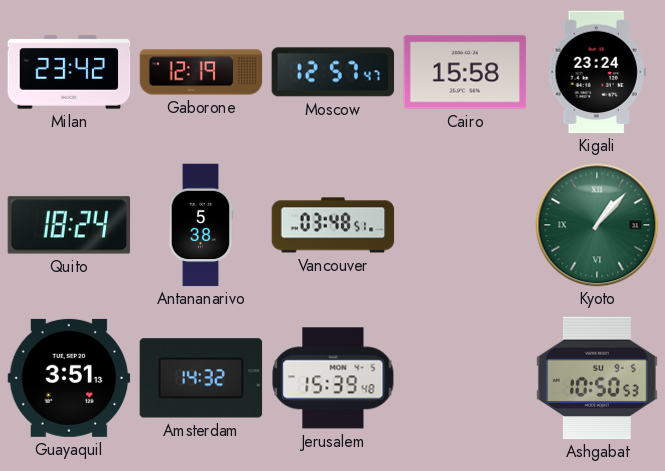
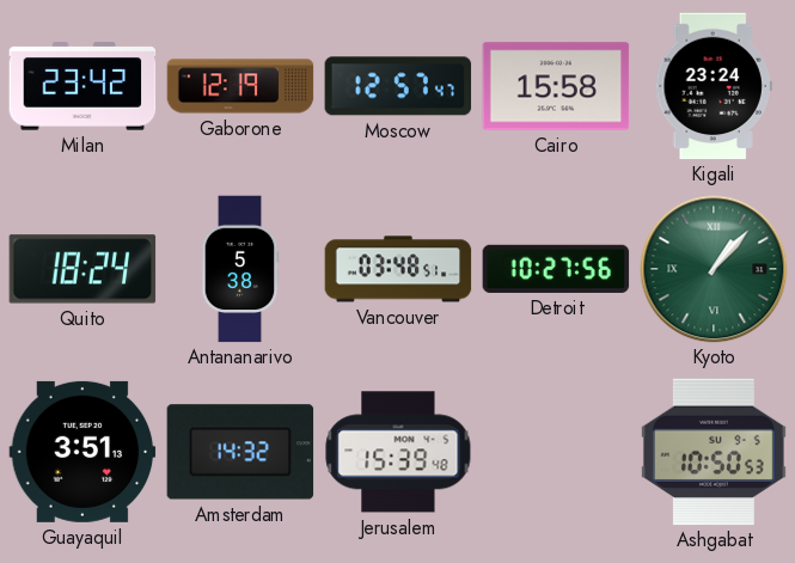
Detroit: none -> 10:27 (556, 269)
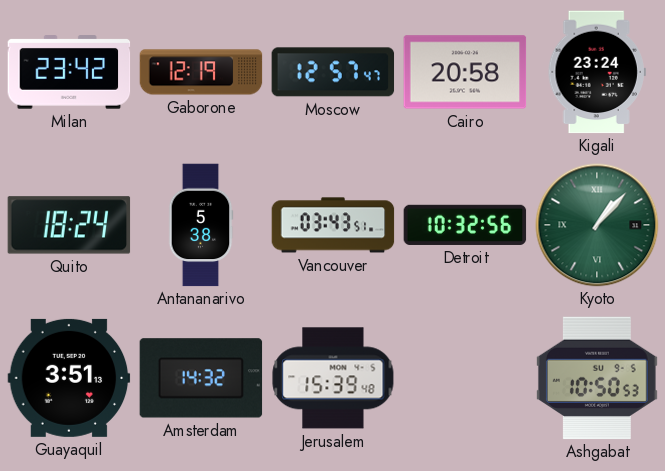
Cairo: 15:58 -> 20:58 (465, 72)
Vancouver: 03:48 -> 03:43 (333, 225)
Detroit: 10:27 -> 10:32 (465, 225)
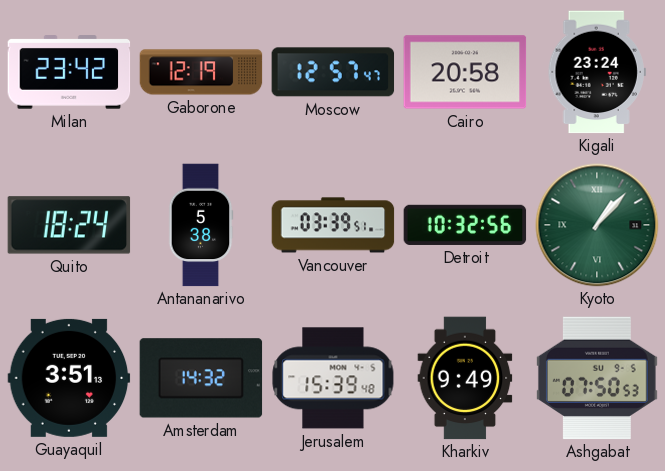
Vancouver: 03:43 -> 03:39 (333, 225)
Kharkiv: none -> 9:49 (465, 378)
Ashgabat: 10:50 -> 07:50 (597, 378)
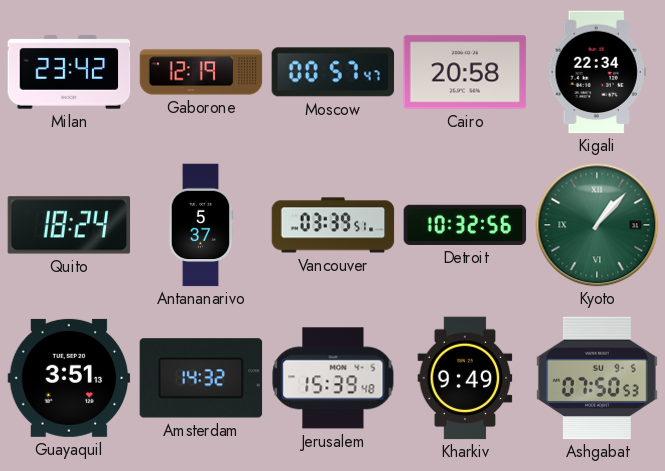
Moscow: 12:57 -> 00:57 (333, 72)
Kigali: 23:24 -> 22:34 (597, 72)
Antananarivo: 5:38 -> 5:37 (201, 225)
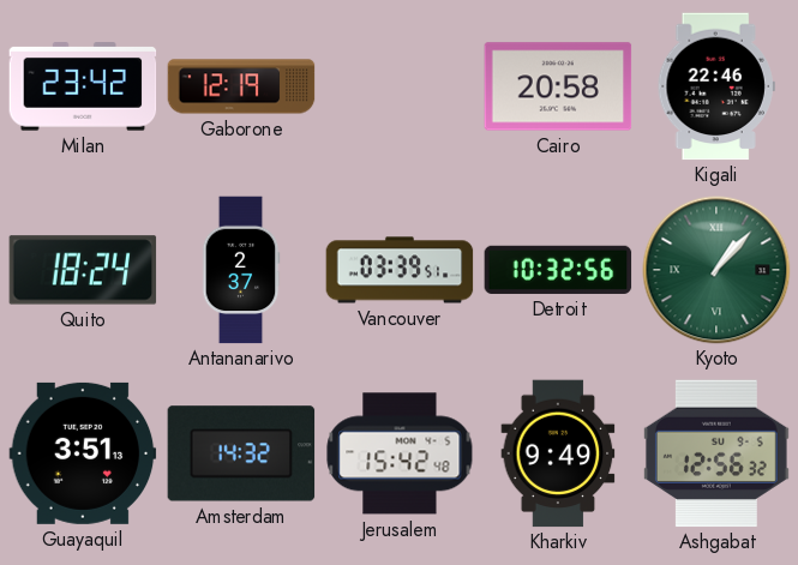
Moscow: 00:57 -> none (333, 72)
Kigali: 22:34 -> 22:46 (716, 86)
Antananarivo: 5:37 -> 2:37 (241, 270)
Jerusalem: 15:39 -> 15:42 (400, 453)
Ashgabat: 07:50 -> 12:56 (716, 453)
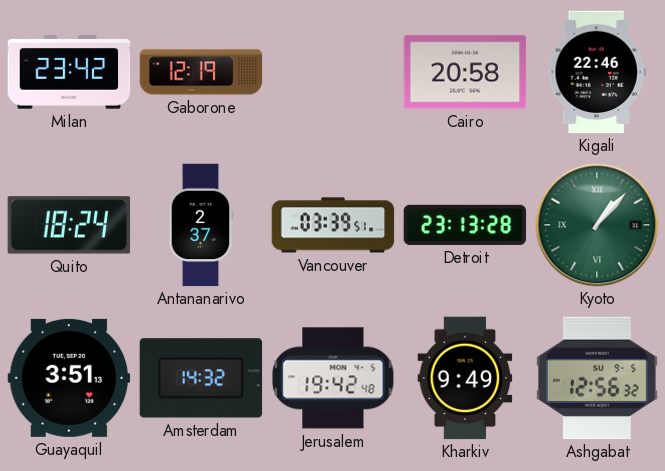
Detroit: 10:32 -> 23:13 (465, 225)
Jerusalem: 15:42 -> 19:42 (333, 378)
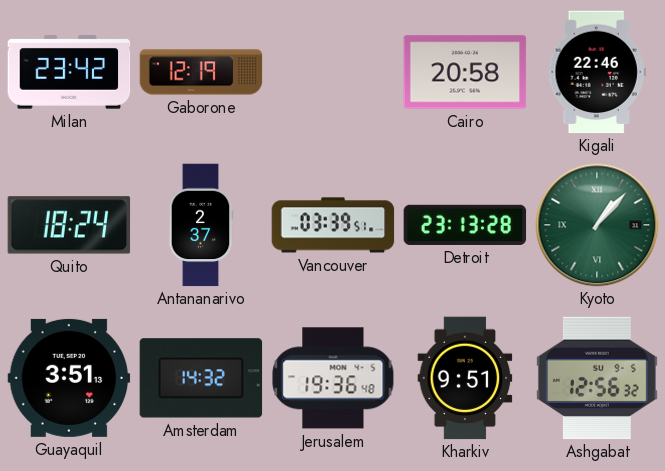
Jerusalem: 19:42 -> 19:36 (333, 378)
Kharkiv: 9:49 -> 9:51 (465, 378)
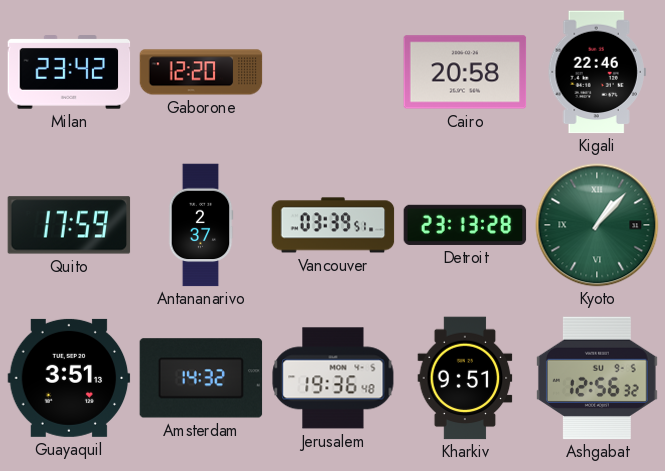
Gaborone: 12:19 -> 12:20 (201, 72)
Quito: 18:24 -> 17:59 (69, 225)
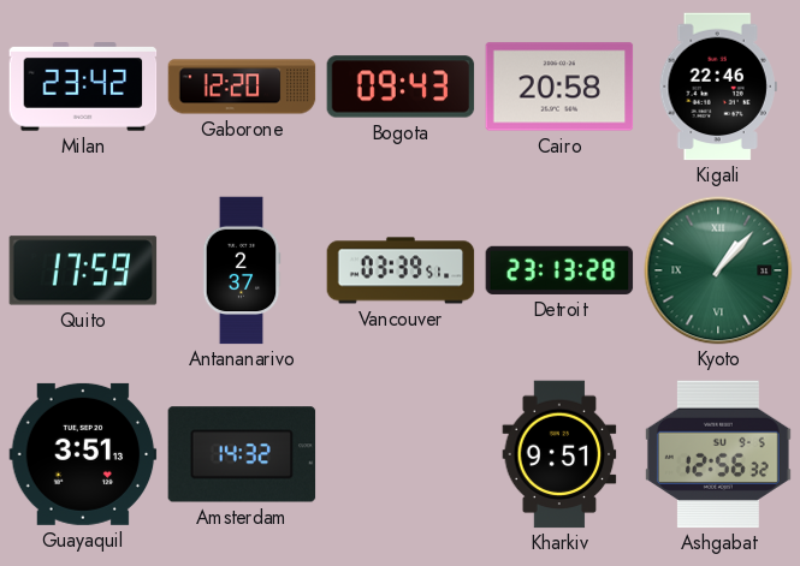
Bogota: none -> 09:43 (401, 87)
Jerusalem: 19:36 -> none (333, 378)
